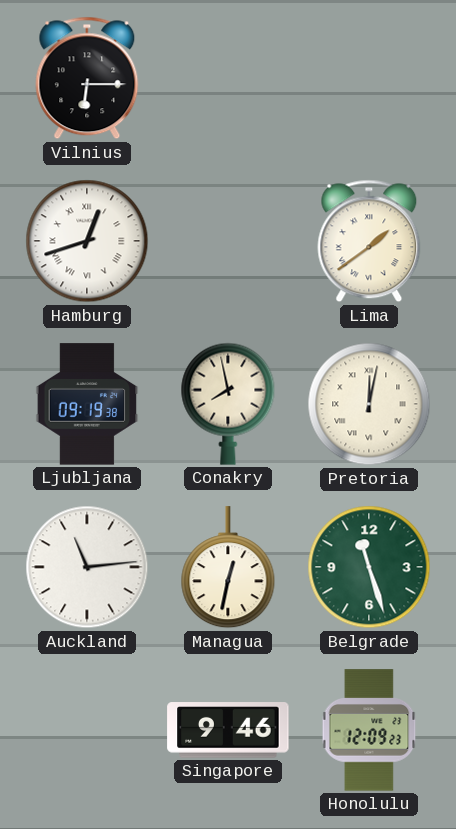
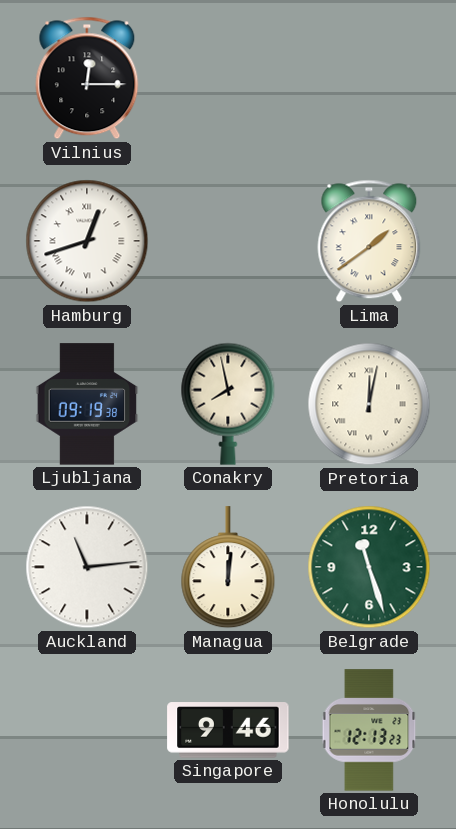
Vilnius: 6:15 -> 12:15 (87, 78)
Managua: 12:32 -> 12:01 (228, 568)
Honolulu: 12:09 -> 12:13 (369, 730)
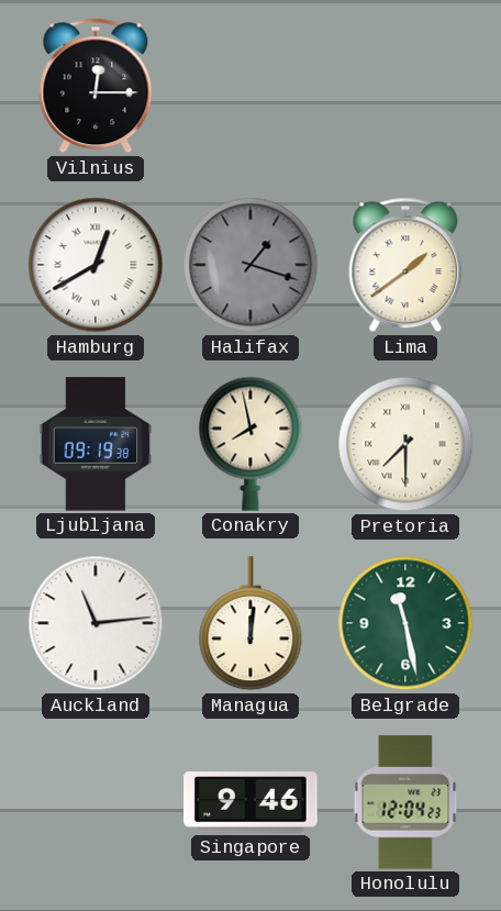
Hamburg: 12:42 -> 12:40 (96, 265)
Halifax: none -> 1:18 (250, 265)
Pretoria: 12:02 -> 7:30 (405, 444)
Belgrade: 11:27 -> 11:28 (405, 623)
Honolulu: 12:13 -> 12:04 (405, 802)
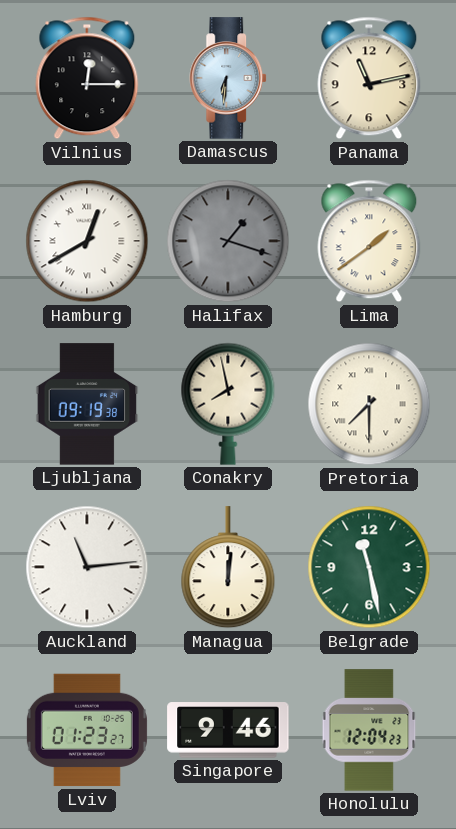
Damascus: none -> 6:31 (229, 78)
Panama: none -> 11:13 (369, 78)
Lviv: none -> 01:23 (87, 730)
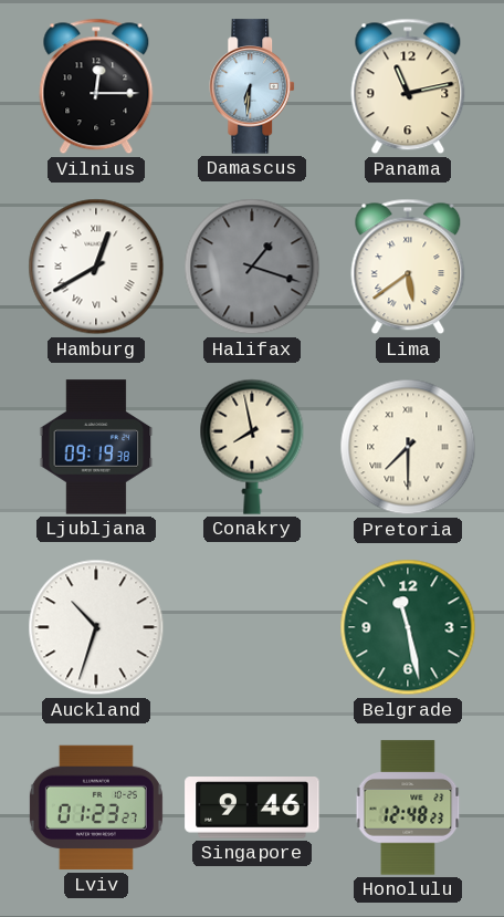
Lima: 1:39 -> 5:39 (408, 267)
Auckland: 11:14 -> 10:33 (96, 627)
Managua: 12:01 -> none (228, 568)
Honolulu: 12:04 -> 12:48 (408, 807)
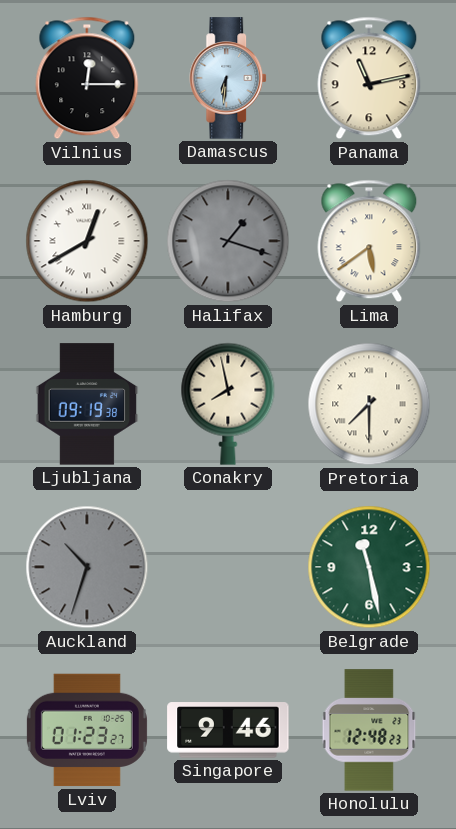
Auckland dial: white -> grey (87, 567)
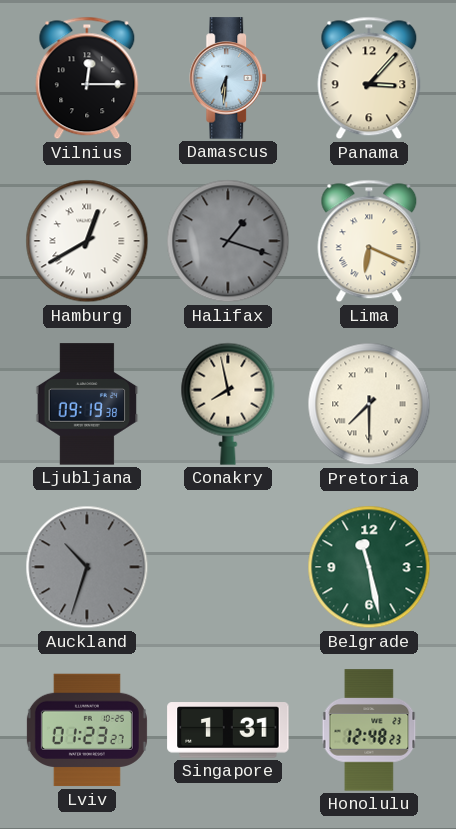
Panama: 11:13 -> 3:07 (369, 78)
Lima: 5:39 -> 6:19 (369, 241)
Singapore: 9:46 -> 1:31 (228, 730)
